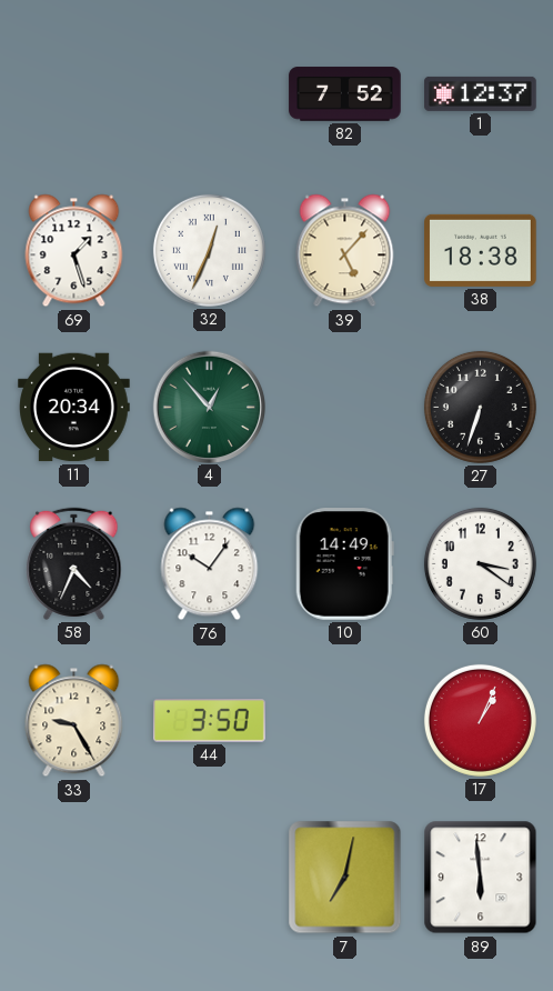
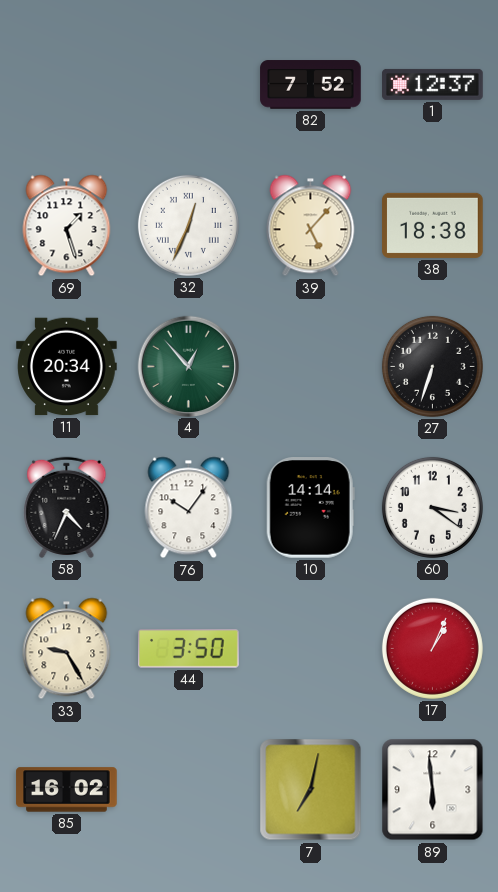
10: 14:49 -> 14:14 (310, 508)
85: none -> 16:02 (67, 790)
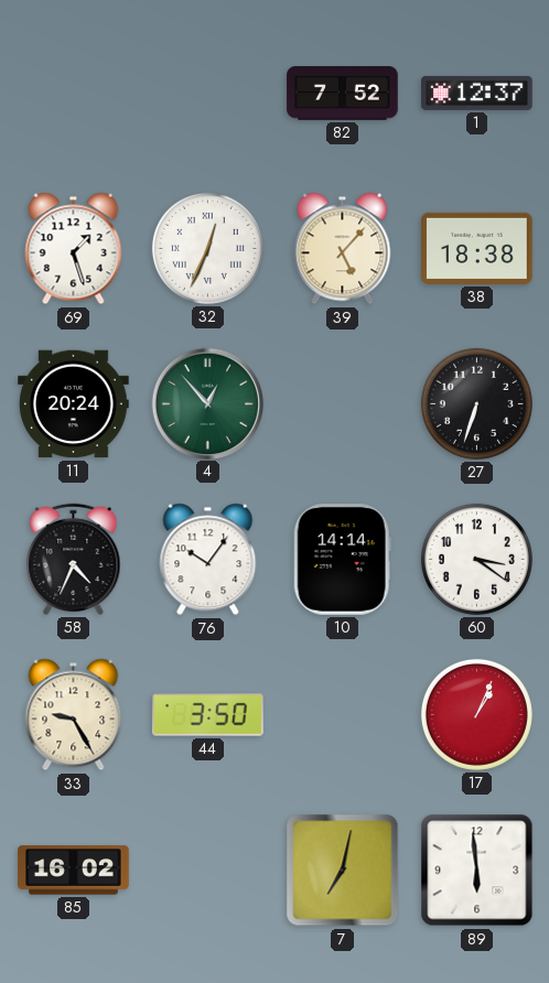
11: 20:34 -> 20:24 (74, 404)
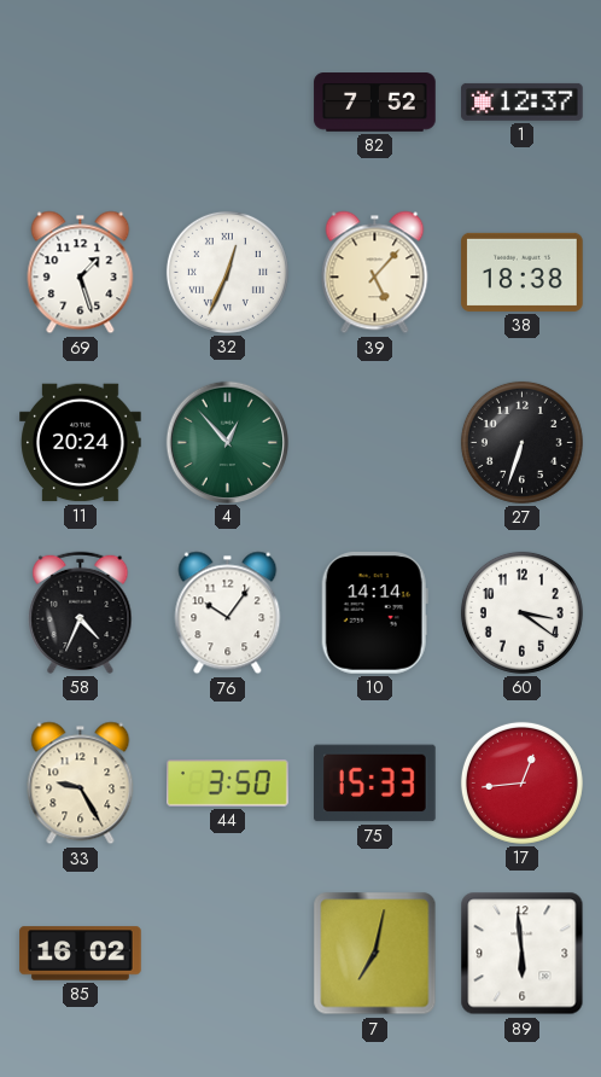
75: none -> 15:33 (375, 784)
17: 1:04 -> 12:44 (521, 782)
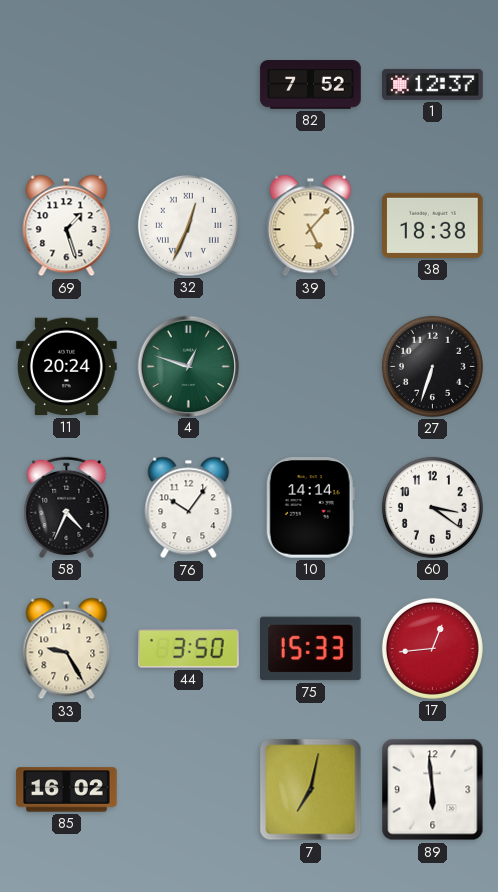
4: 12:53 -> 12:48 (188, 366)
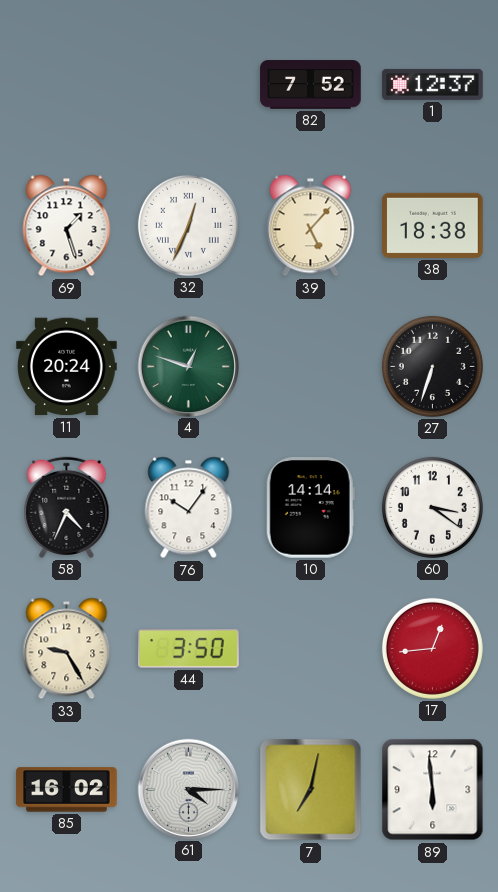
75: 15:33 -> none (311, 649)
61: none -> 4:15 (188, 789)
